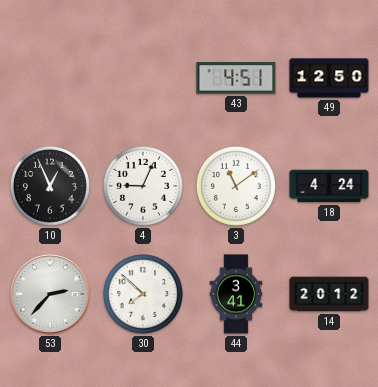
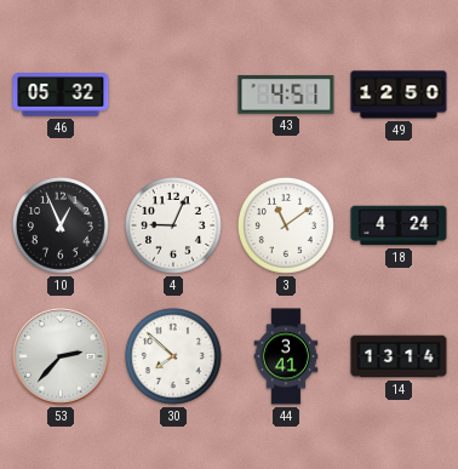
46: none -> 05:32 (61, 95)
14: 20:12 -> 13:14 (399, 356)
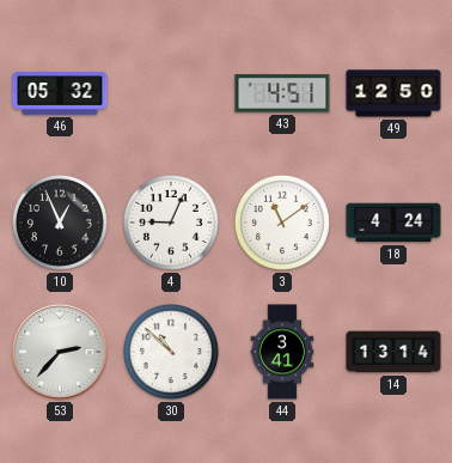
30: 7:52 -> 10:52 (171, 352)
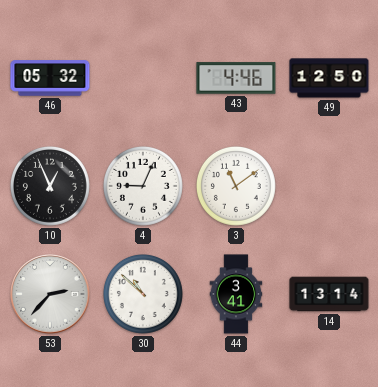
43: 4:51 -> 4:46 (236, 78)
18: 4:24 -> none (393, 223)
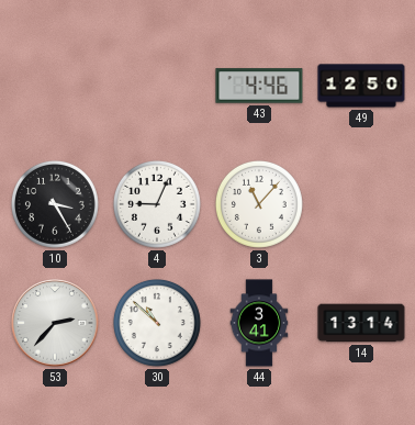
46: 05:32 -> none (50, 78)
10: 12:56 -> 3:25 (55, 204)
3: 11:09 -> 11:07 (259, 204)
